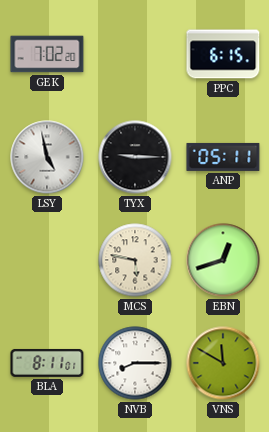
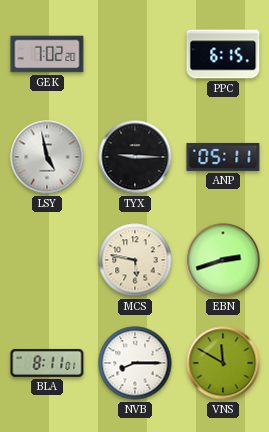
EBN: 12:42 -> 2:42 (223, 260)
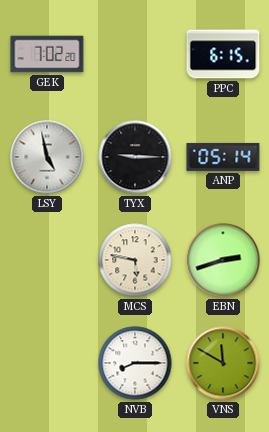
ANP: 05:11 -> 05:14 (223, 157)
BLA: 8:11 -> none (47, 363)
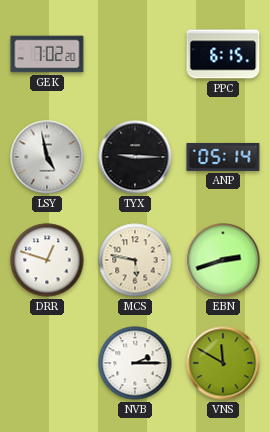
DRR: none -> 12:48 (47, 260)
NVB: 8:15 -> 2:15 (135, 363)
